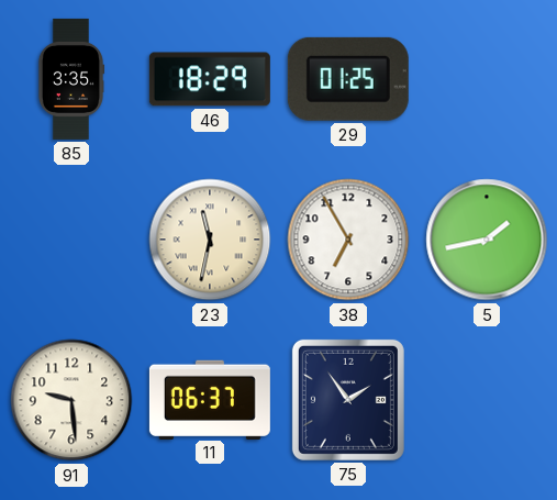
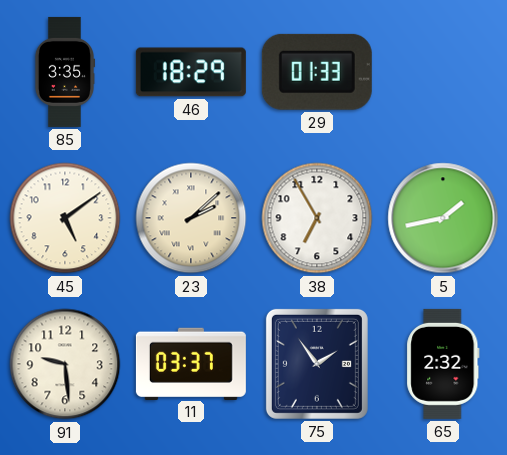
29: 01:25 -> 01:33 (317, 72)
45: none -> 5:09 (65, 218)
23: 11:32 -> 2:08 (191, 218)
11: 06:37 -> 03:37 (191, 363)
65: none -> 2:32 (443, 364)
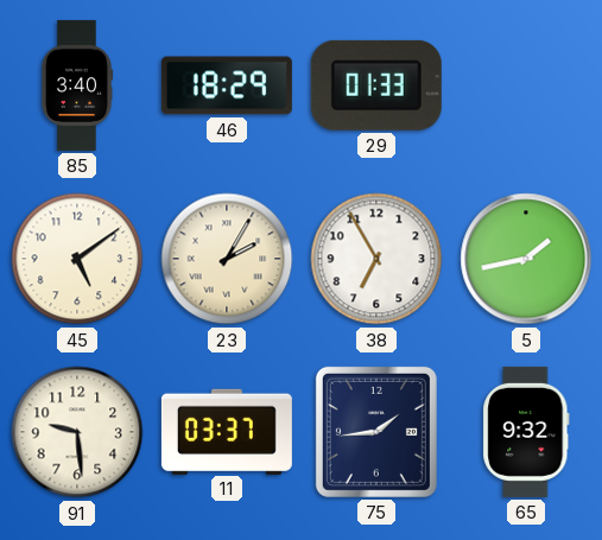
85: 3:35 -> 3:40 (77, 85)
23: 2:08 -> 2:05 (227, 259)
75: 1:54 -> 1:44 (376, 432)
65: 2:32 -> 9:32 (526, 432)
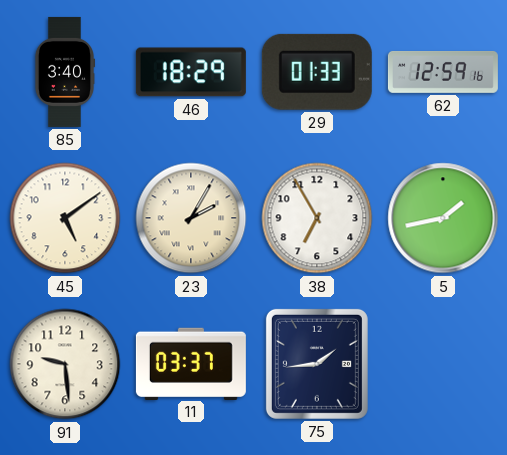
62: none -> 12:59 (443, 72)
65: 9:32 -> none (526, 432)
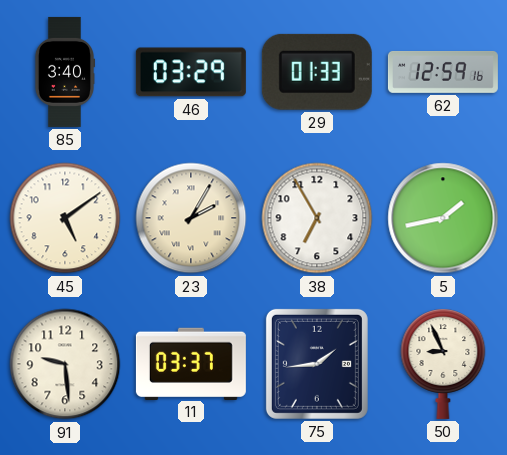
46: 18:29 -> 03:29 (191, 72)
50: none -> 8:56 (443, 364)
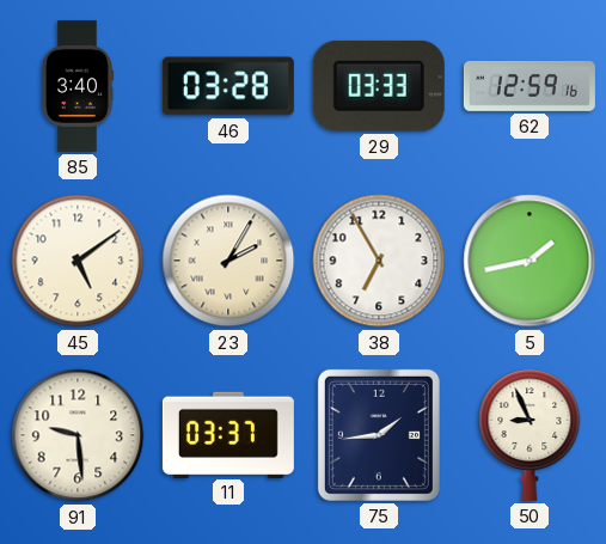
46: 03:29 -> 03:28 (228, 86)
29: 01:33 -> 03:33 (379, 86)
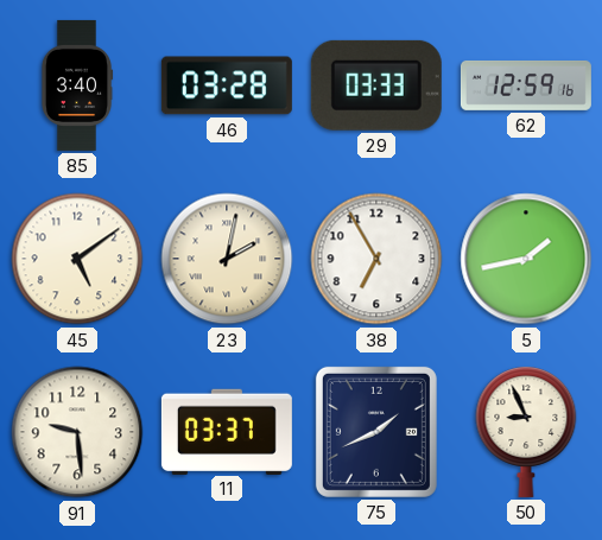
23: 2:05 -> 2:02 (227, 259)
75: 1:44 -> 1:41 (376, 432)
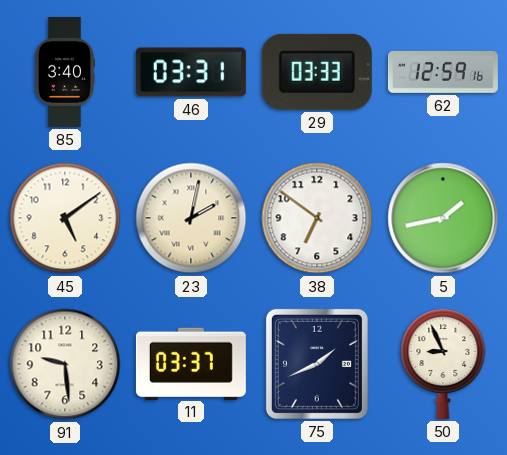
46: 03:28 -> 03:31 (191, 72)
38: 6:55 -> 6:51 (317, 218)
